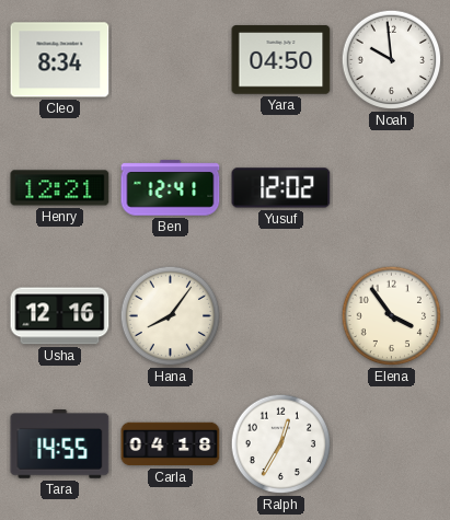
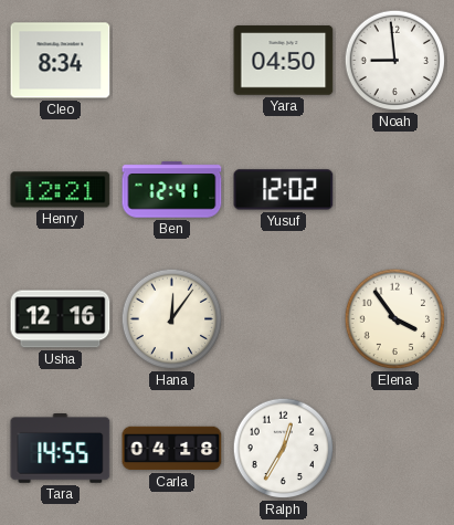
Noah: 9:59 -> 8:59 (395, 61)
Hana: 8:06 -> 12:06 (172, 319)
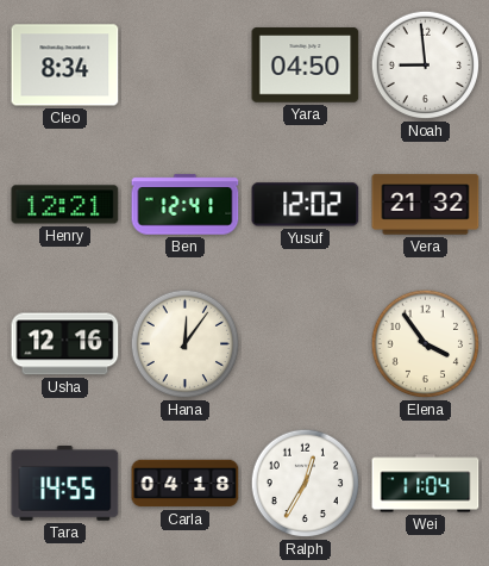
Vera: none -> 21:32 (426, 205)
Wei: none -> 11:04 (426, 484)
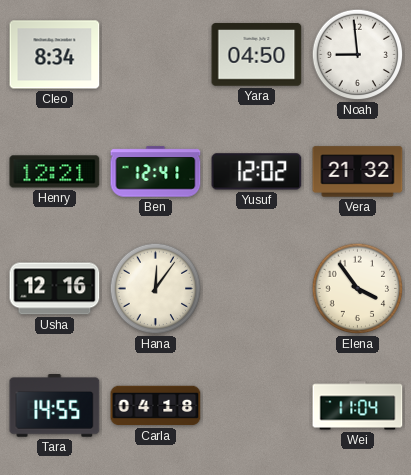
Ralph: 12:35 -> none (306, 484)
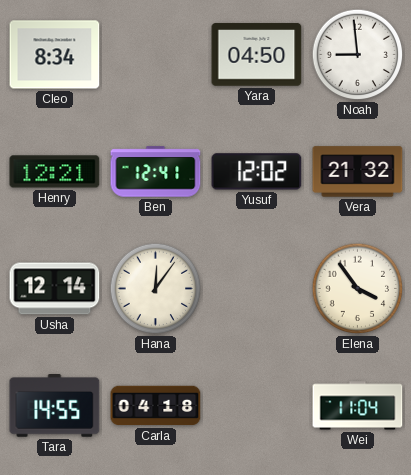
Usha: 12:16 -> 12:14 (55, 289)
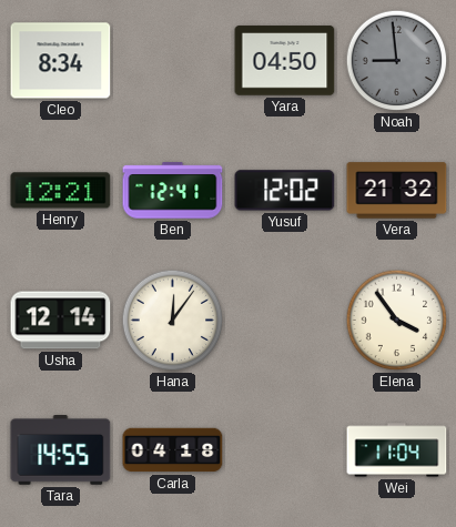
Noah dial: white -> grey (397, 61)
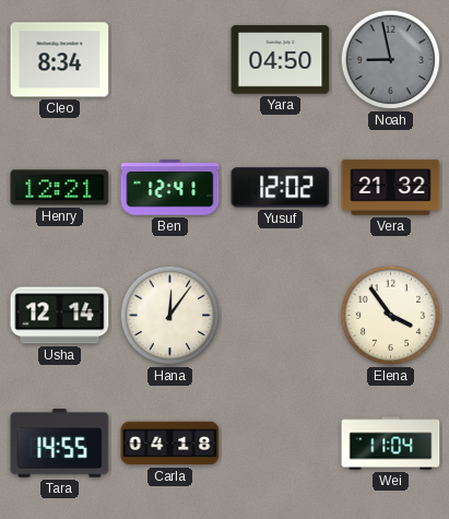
Noah: 8:59 -> 8:58 (391, 60)
